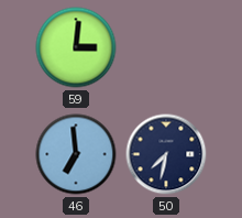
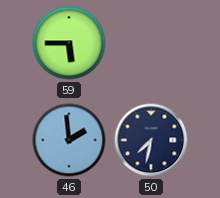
59: 3:01 -> 5:45 (69, 43)
46: 6:59 -> 1:59 (69, 140)
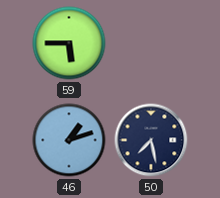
46: 1:59 -> 1:12 (69, 140)
50: 7:32 -> 7:28 (151, 140)
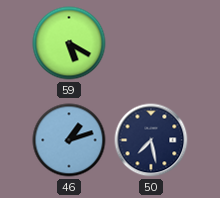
59: 5:45 -> 5:20 (69, 43)
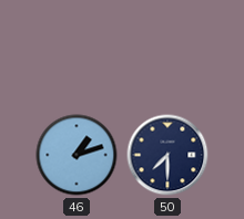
59: 5:20 -> none (69, 43)
50: 7:28 -> 7:30 (167, 155)
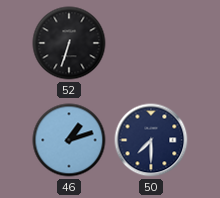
52: none -> 6:33 (69, 43)
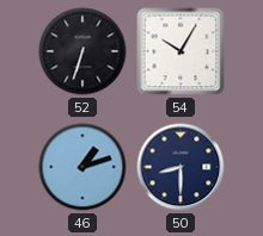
54: none -> 10:05 (181, 51)
50: 7:30 -> 8:30 (181, 167)
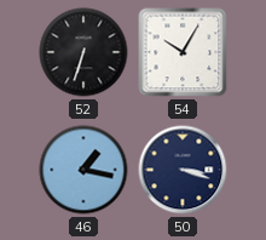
46: 1:12 -> 1:17 (83, 170)
50: 8:30 -> 3:18 (183, 170)
